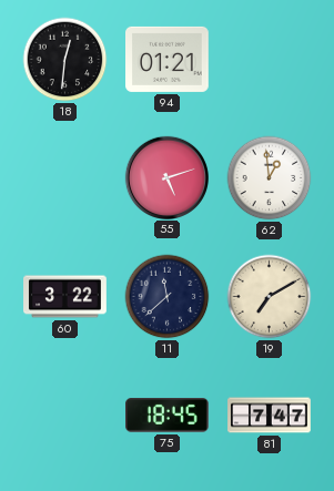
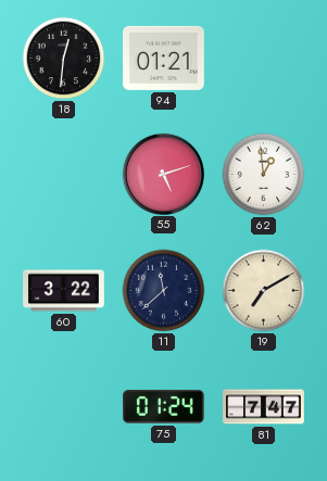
75: 18:45 -> 01:24 (164, 407)
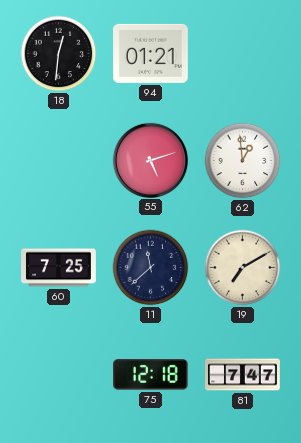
60: 3:22 -> 7:25 (59, 268)
75: 01:24 -> 12:18 (151, 375)
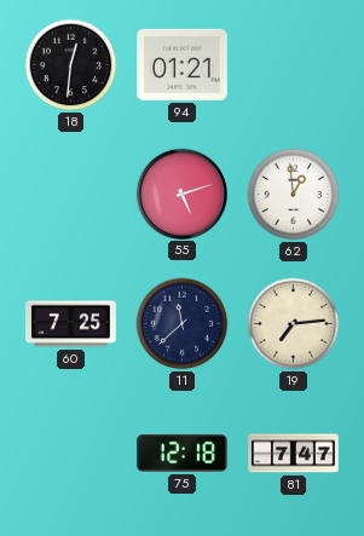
19: 7:10 -> 7:14 (294, 324)
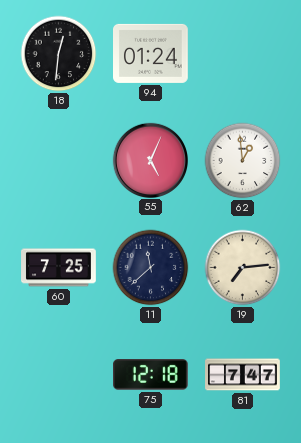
94: 01:21 -> 01:24 (151, 53)
55: 5:12 -> 5:04 (150, 160)
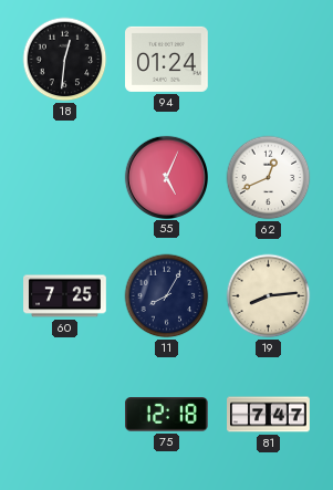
62: 12:59 -> 12:41 (269, 178)
11: 11:38 -> 8:05 (167, 296)
19: 7:14 -> 8:14 (269, 296)
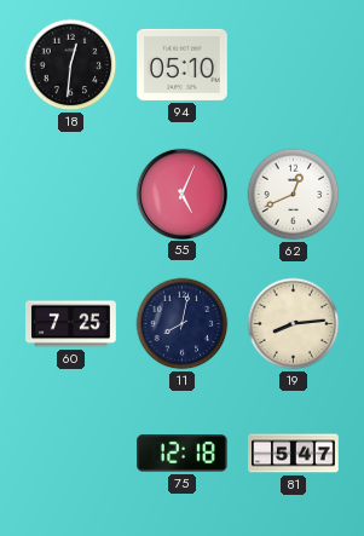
94: 01:24 -> 05:10 (183, 64)
11: 8:05 -> 8:02 (183, 324)
81: 7:47 -> 5:47 (294, 454)
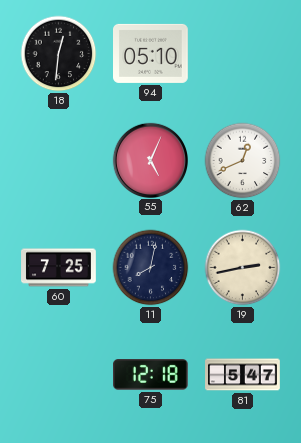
19: 8:14 -> 2:43 (243, 268)
